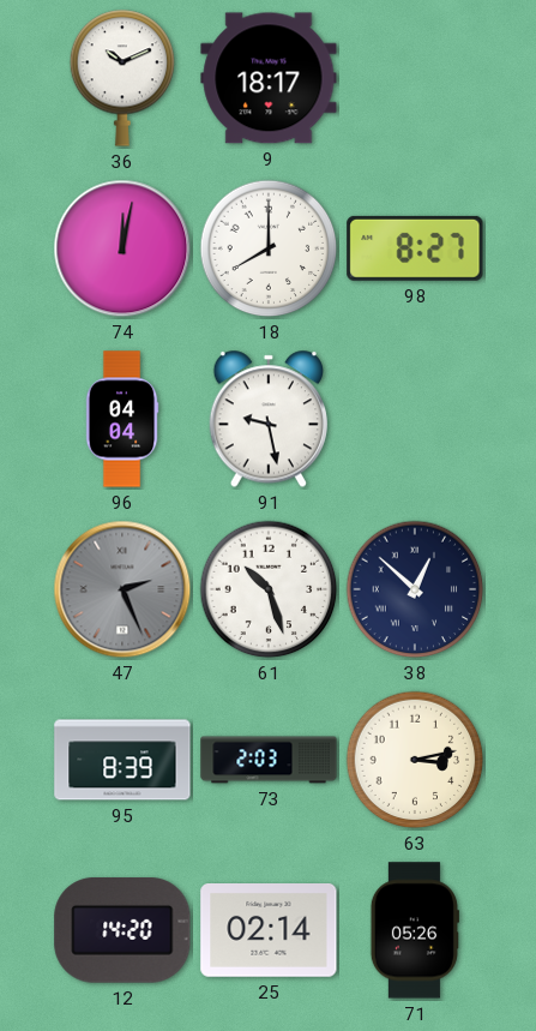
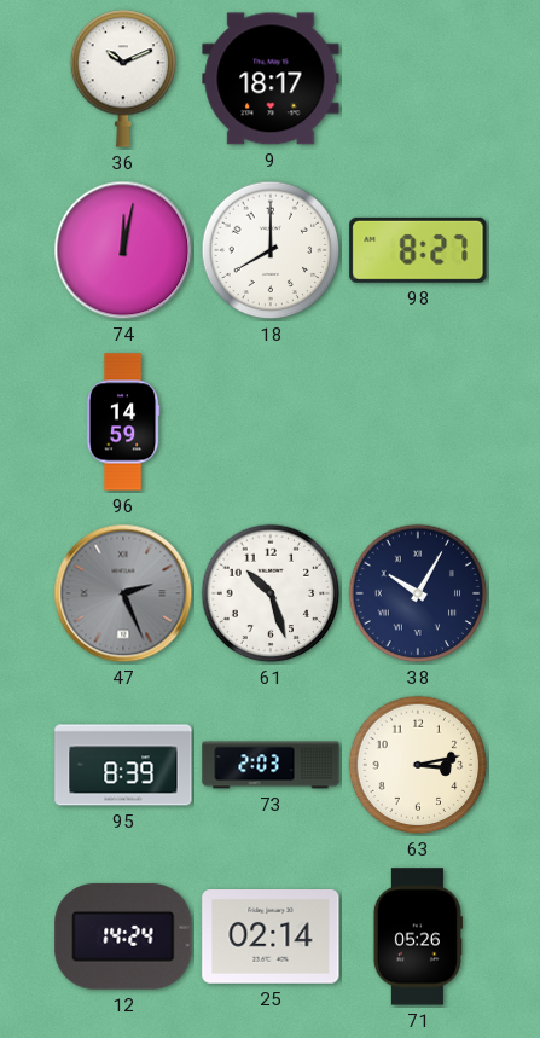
96: 04:04 -> 14:59 (123, 422)
91: 9:28 -> none (267, 419)
38: 12:52 -> 10:05 (418, 593)
12: 14:20 -> 14:24 (123, 936)
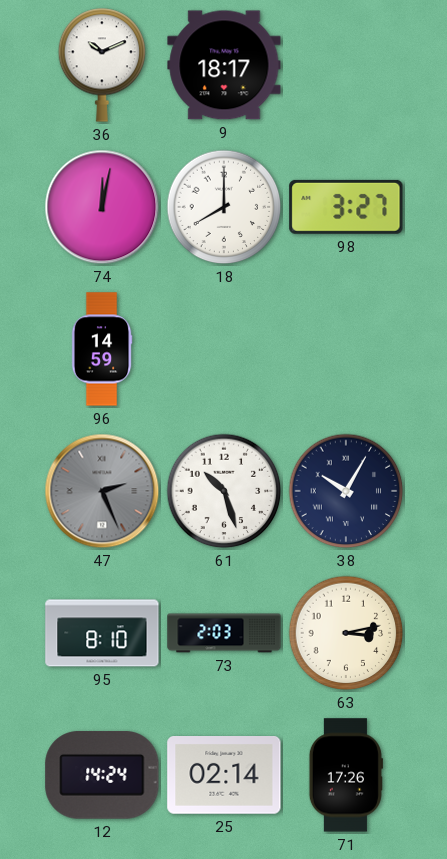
98: 8:27 -> 3:27 (346, 207)
95: 8:39 -> 8:10 (102, 633)
71: 05:26 -> 17:26 (346, 775)
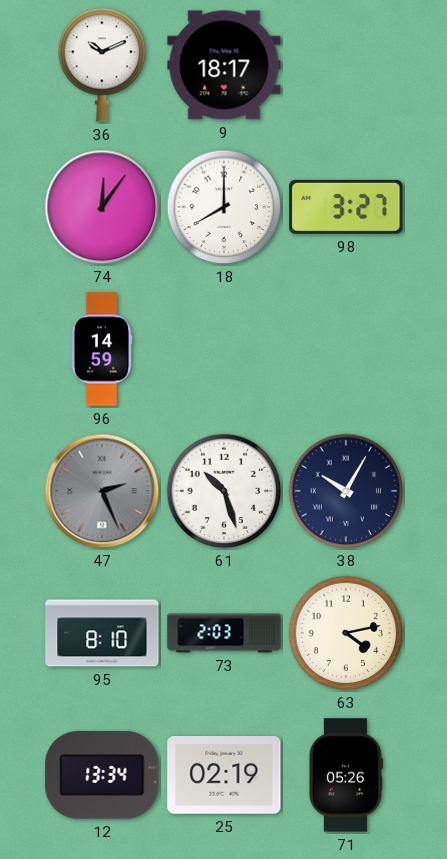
74: 12:02 -> 12:06 (102, 207)
63: 3:13 -> 4:13 (346, 633)
12: 14:24 -> 13:34 (102, 775)
25: 02:14 -> 02:19 (224, 776)
71: 17:26 -> 05:26 (346, 775)
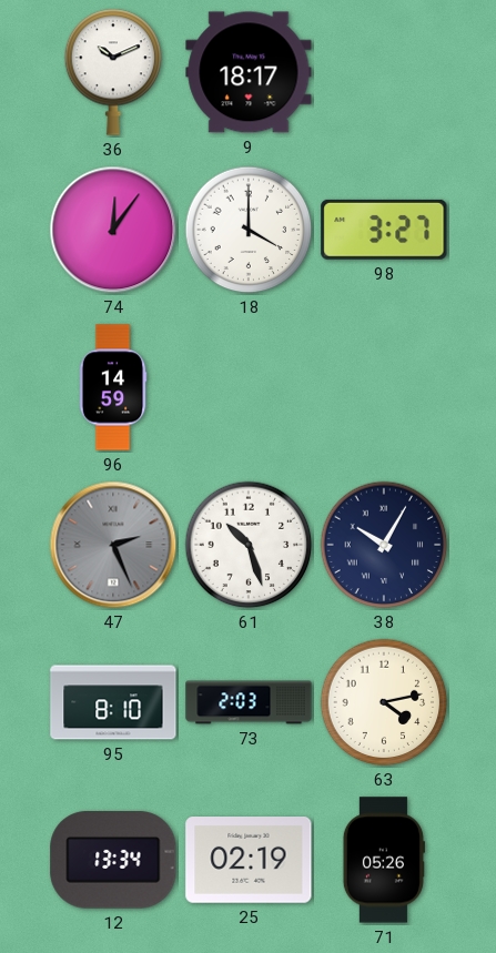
18: 8:00 -> 4:00 (249, 230)
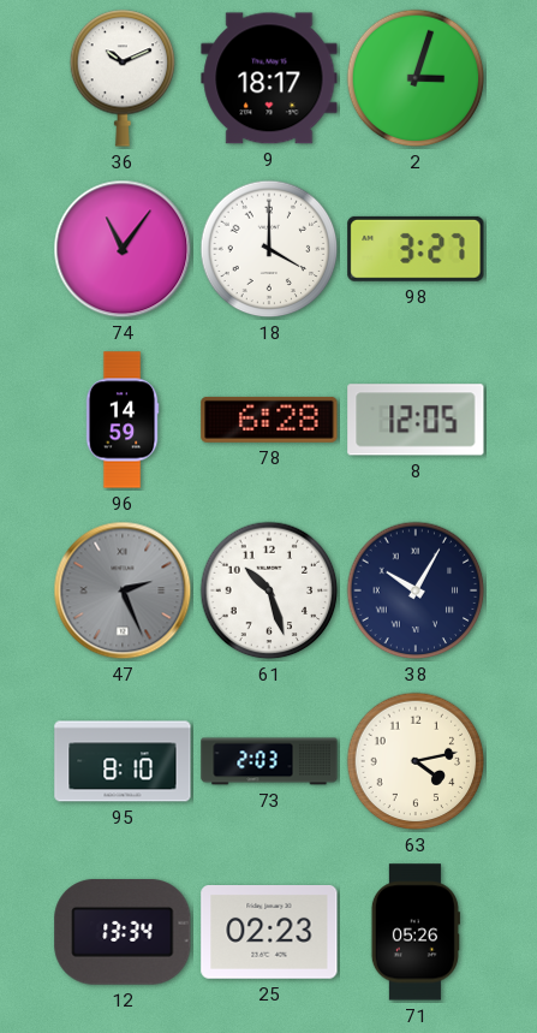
2: none -> 3:03 (416, 78)
74: 12:06 -> 11:06 (123, 249)
78: none -> 6:28 (269, 420)
8: none -> 12:05 (416, 420)
25: 02:19 -> 02:23 (269, 933)
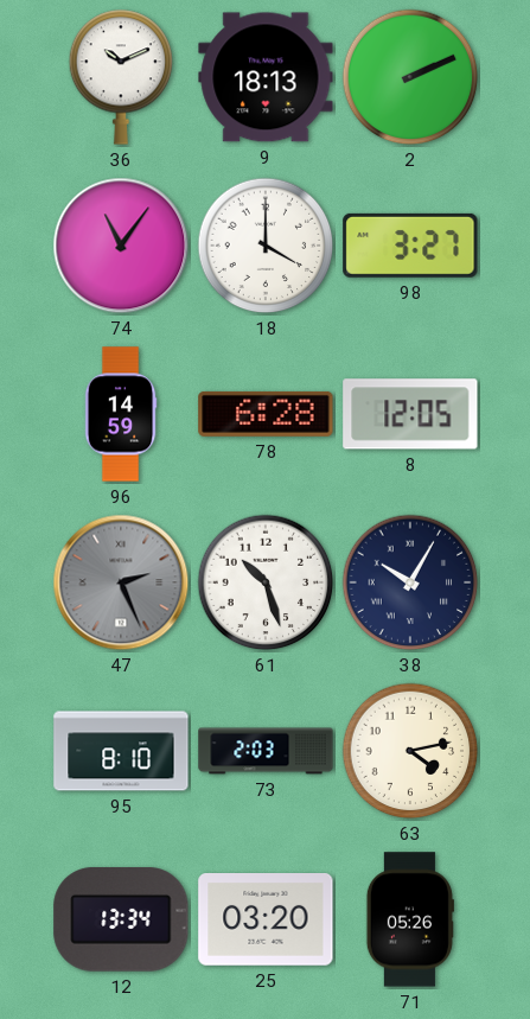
9: 18:17 -> 18:13 (266, 77)
2: 3:03 -> 2:11 (410, 77)
25: 02:23 -> 03:20 (266, 921)
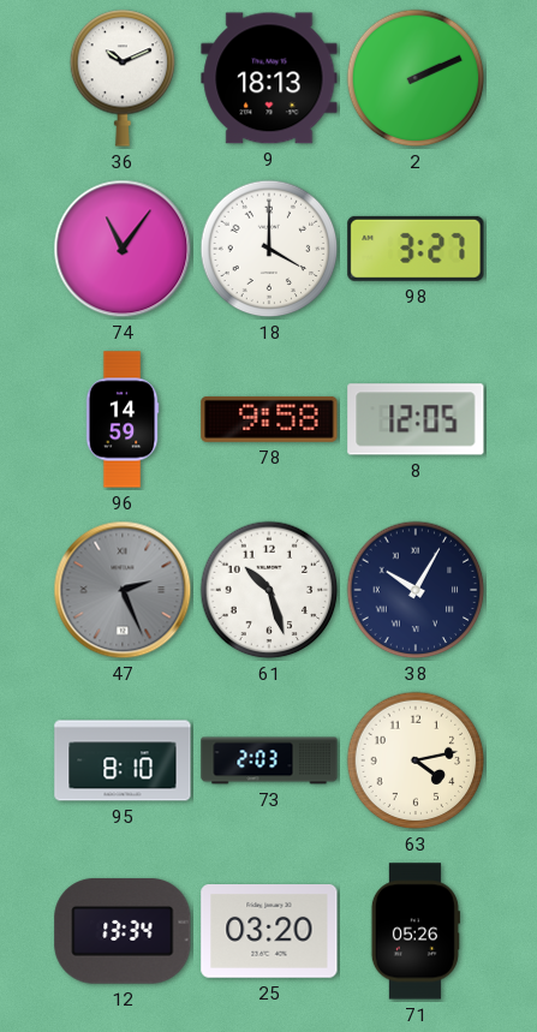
78: 6:28 -> 9:58 (269, 419)
